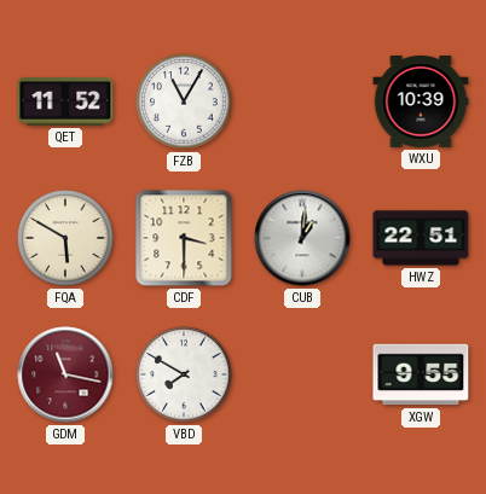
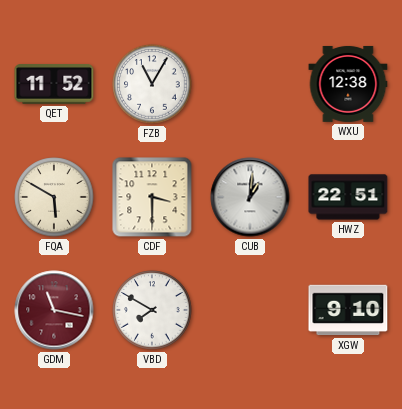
WXU: 10:39 -> 12:38 (348, 84)
XGW: 9:55 -> 9:10 (348, 310)
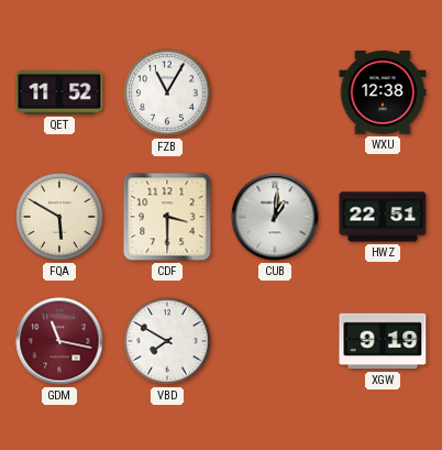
XGW: 9:10 -> 9:19 (383, 341)
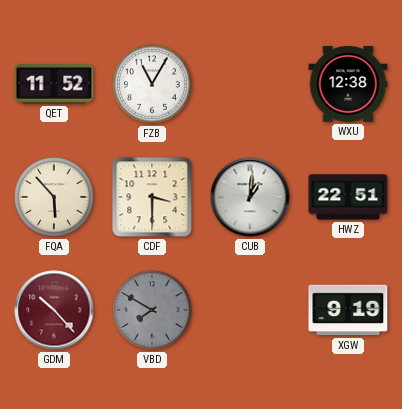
FQA: 5:50 -> 5:53 (54, 197)
GDM: 11:17 -> 10:23 (54, 310)
VBD dial: white -> grey (152, 310)
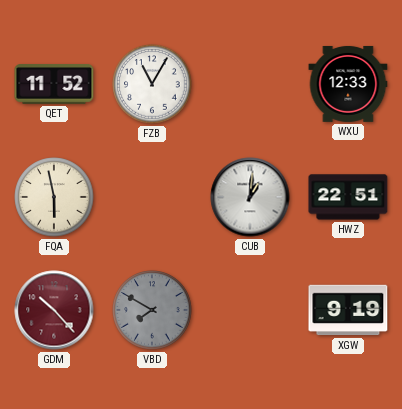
WXU: 12:38 -> 12:33 (348, 84)
FQA: 5:53 -> 5:58 (54, 197)
CDF: 3:30 -> none (152, 197)
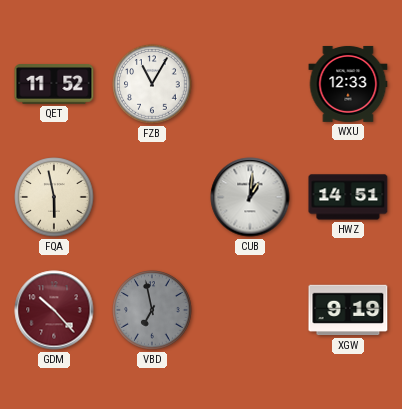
HWZ: 22:51 -> 14:51 (348, 197)
VBD: 7:50 -> 6:58 (152, 310)
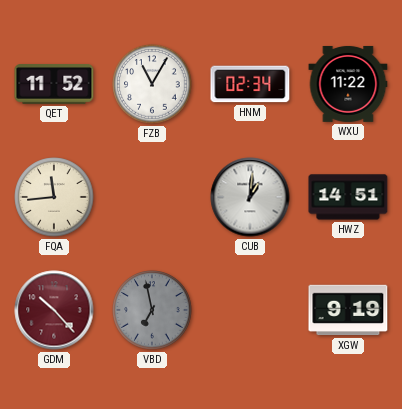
HNM: none -> 02:34 (250, 84)
WXU: 12:33 -> 11:22 (348, 84)
FQA: 5:58 -> 11:44 (54, 197)
